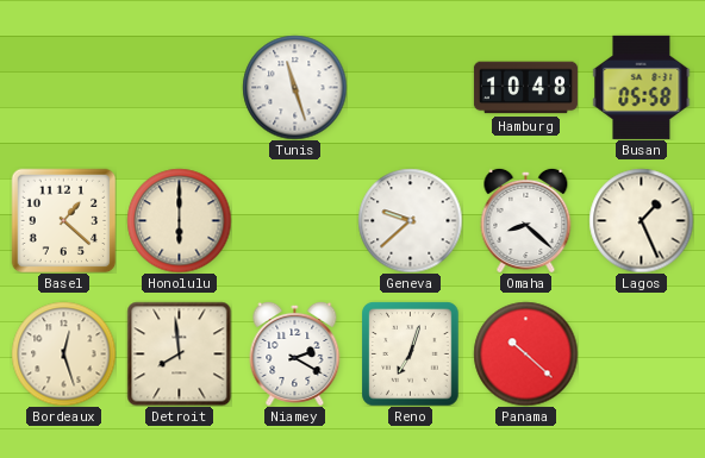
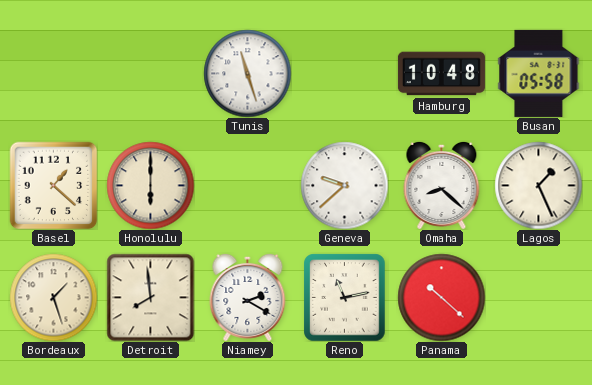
Bordeaux: 12:27 -> 1:27 (53, 297)
Reno: 7:03 -> 11:13 (345, 297)
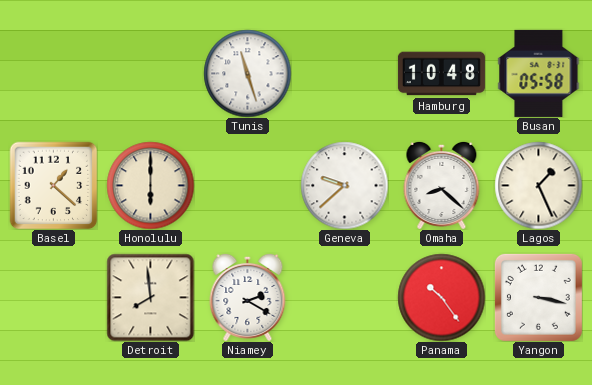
Bordeaux: 1:27 -> none (53, 297)
Reno: 11:13 -> none (345, 297)
Panama: 10:22 -> 10:24 (441, 297)
Yangon: none -> 3:17 (538, 297)
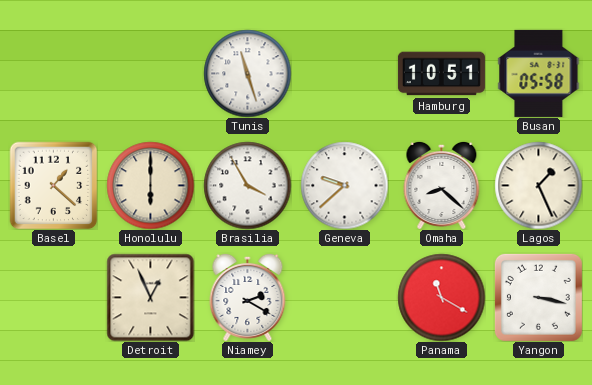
Hamburg: 10:48 -> 10:51 (441, 74)
Brasilia: none -> 3:55 (247, 185)
Detroit: 7:59 -> 12:56 (150, 297)
Panama: 10:24 -> 11:20 (441, 297)
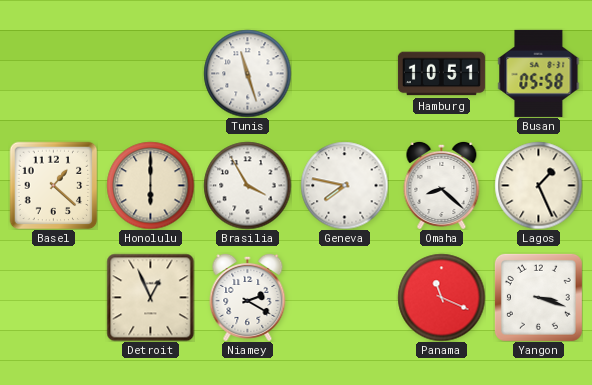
Geneva: 9:38 -> 7:47 (344, 185)
Panama: 11:20 -> 11:19 (441, 297)
Yangon: 3:17 -> 3:18 (538, 297)
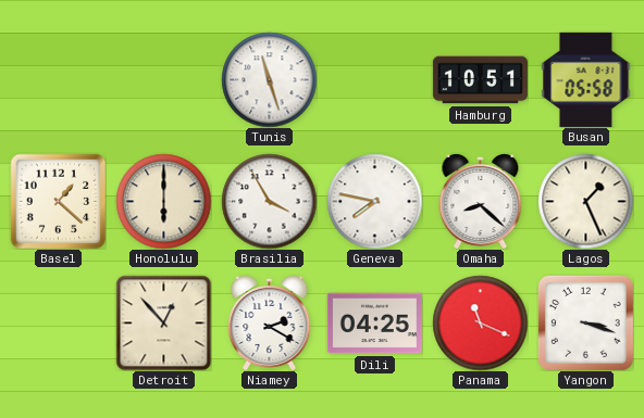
Detroit: 12:56 -> 12:53 (163, 322)
Dili: none -> 04:25 (374, 324)
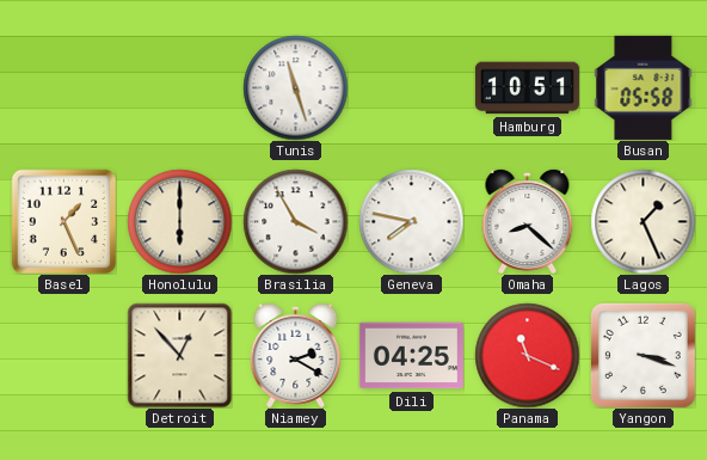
Basel: 1:22 -> 1:26 (63, 221)
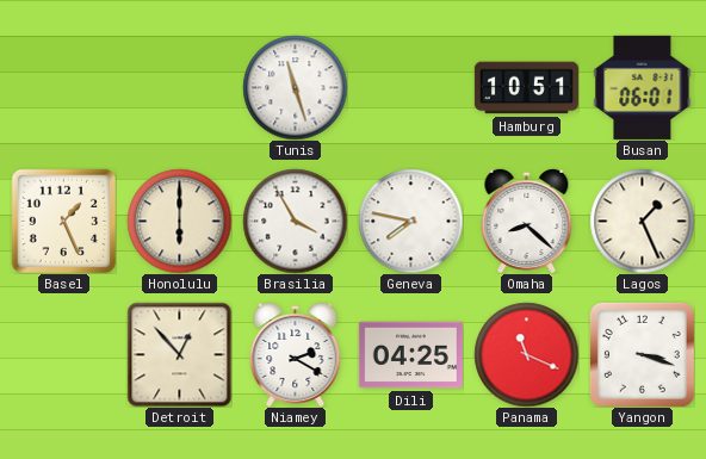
Busan: 05:58 -> 06:01 (643, 87)
